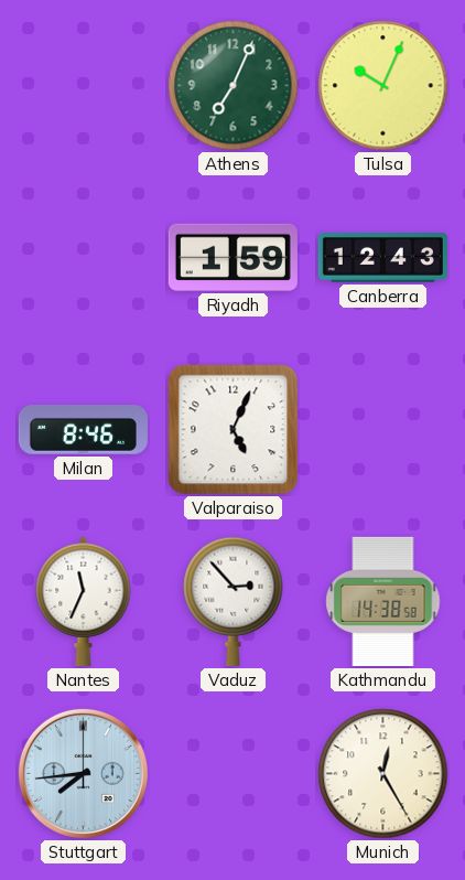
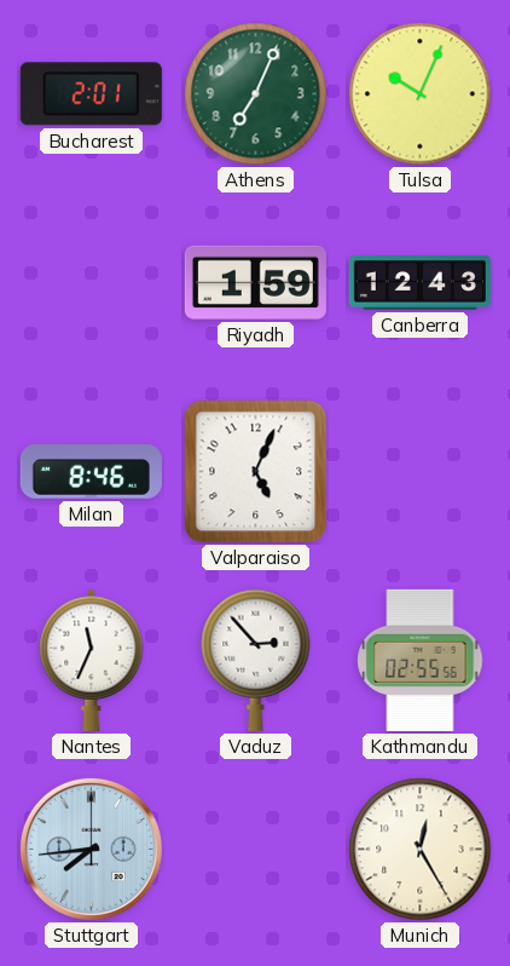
Bucharest: none -> 2:01 (91, 94)
Kathmandu: 14:38 -> 02:55 (421, 660)
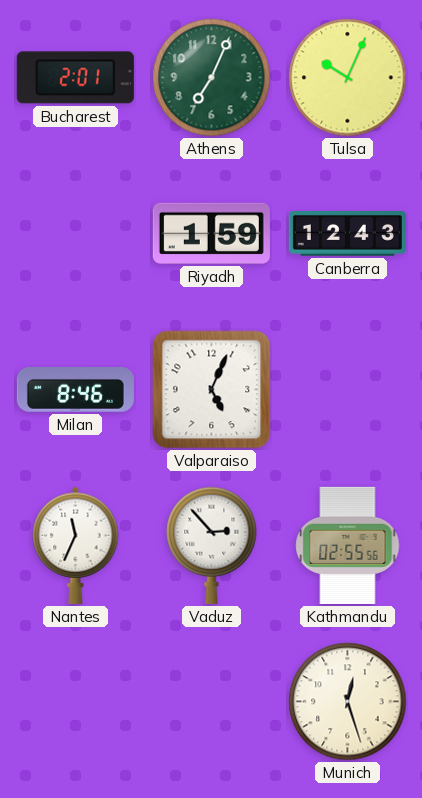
Stuttgart: 7:44 -> none (91, 849)
Munich: 12:25 -> 12:27 (348, 702)
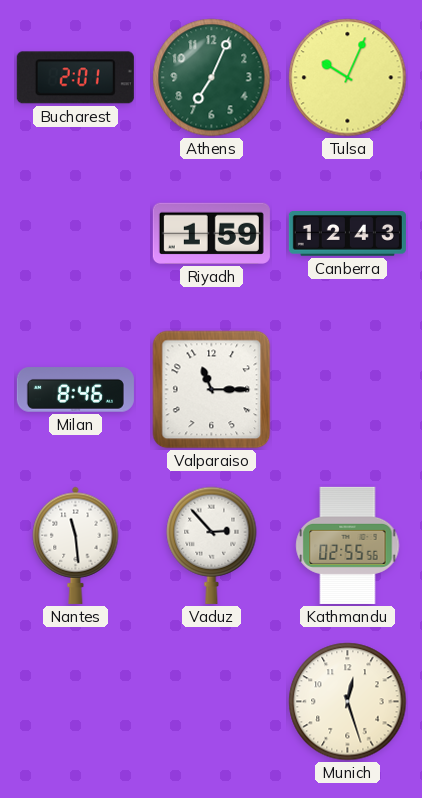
Valparaiso: 5:04 -> 11:15 (212, 390)
Nantes: 11:34 -> 11:29 (76, 545)
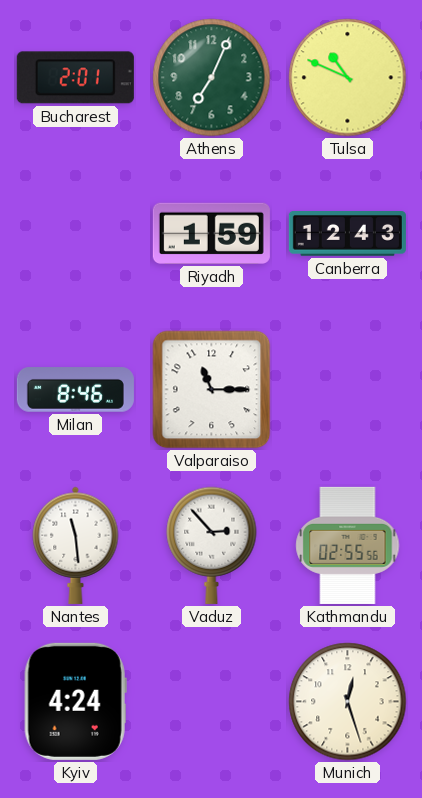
Tulsa: 10:04 -> 10:49 (348, 78)
Kyiv: none -> 4:24 (75, 701)
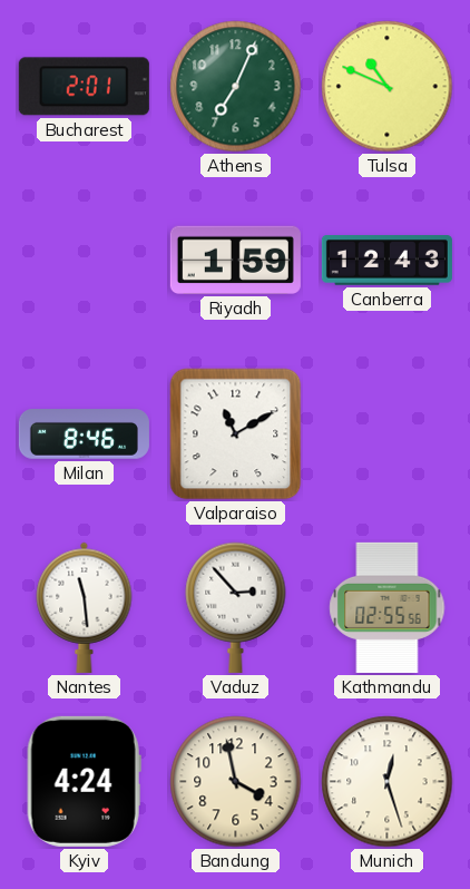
Valparaiso: 11:15 -> 11:10 (236, 434)
Bandung: none -> 3:58 (236, 782)
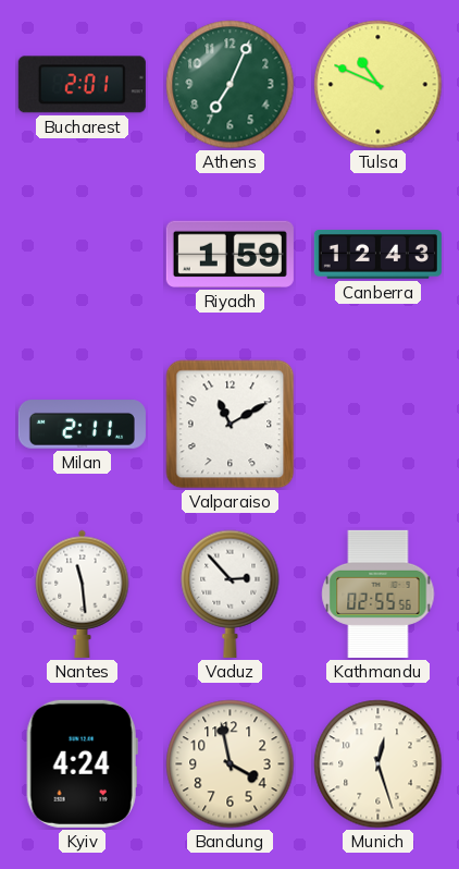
Milan: 8:46 -> 2:11 (82, 425)
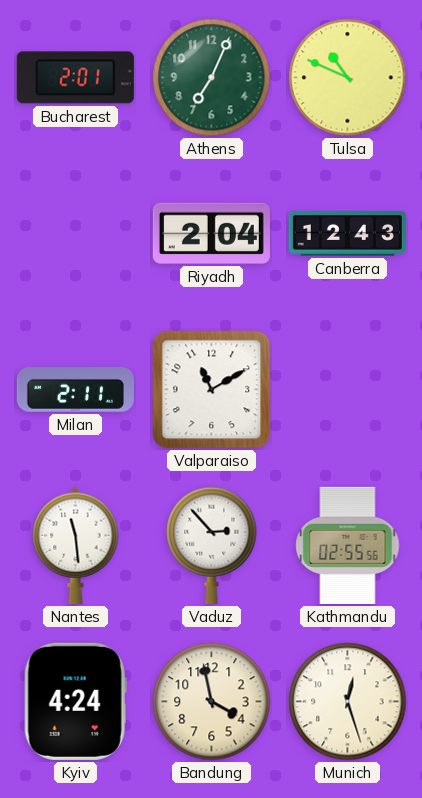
Riyadh: 1:59 -> 2:04 (211, 233)
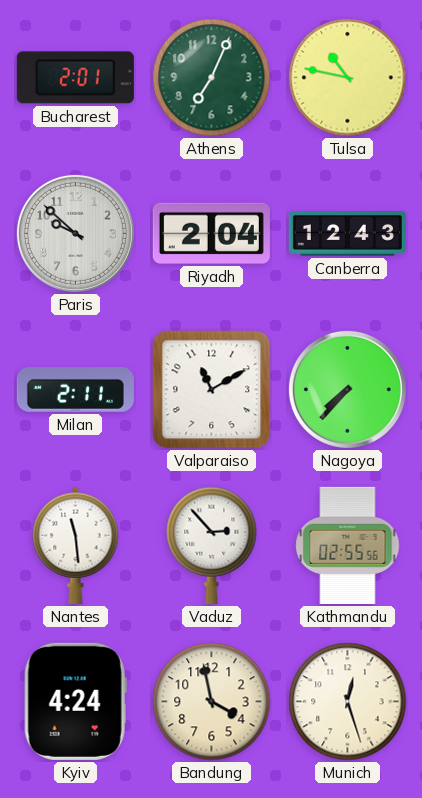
Tulsa: 10:49 -> 10:47 (348, 78)
Paris: none -> 9:52 (75, 233)
Nagoya: none -> 7:37 (347, 389)
